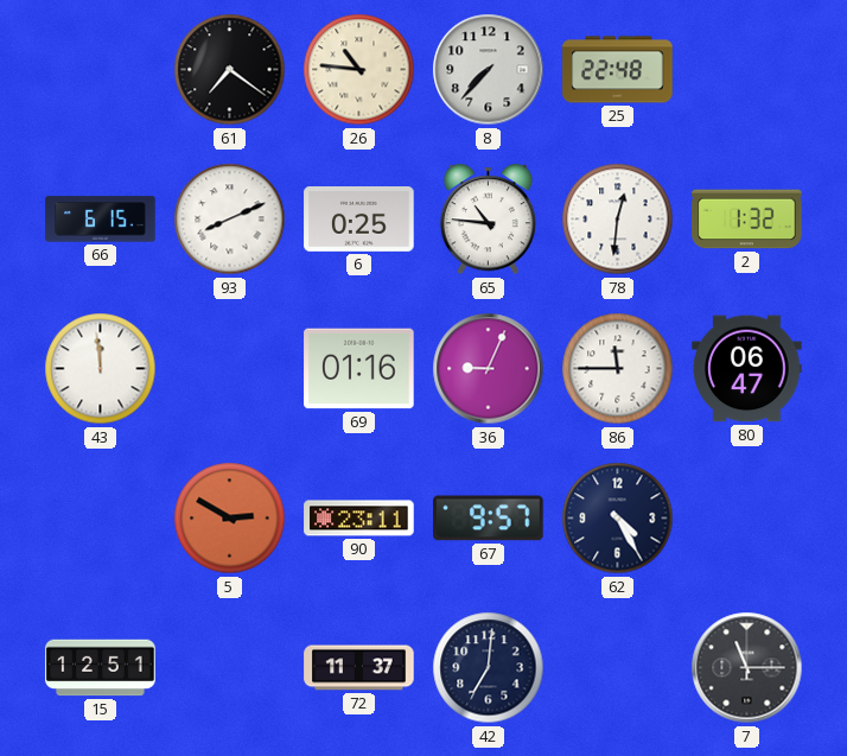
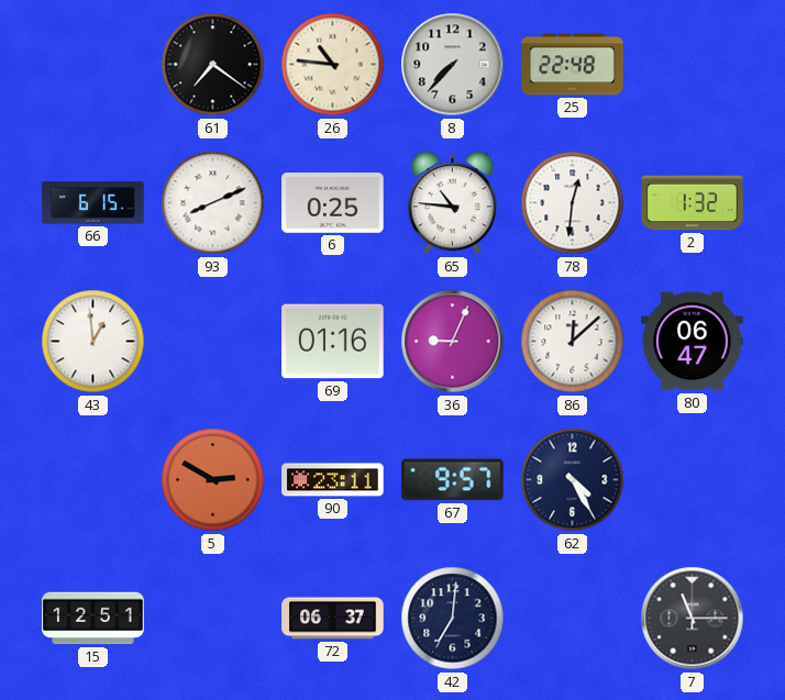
43: 11:59 -> 12:59 (93, 342)
86: 11:45 -> 12:08 (573, 342)
72: 11:37 -> 06:37 (333, 619)
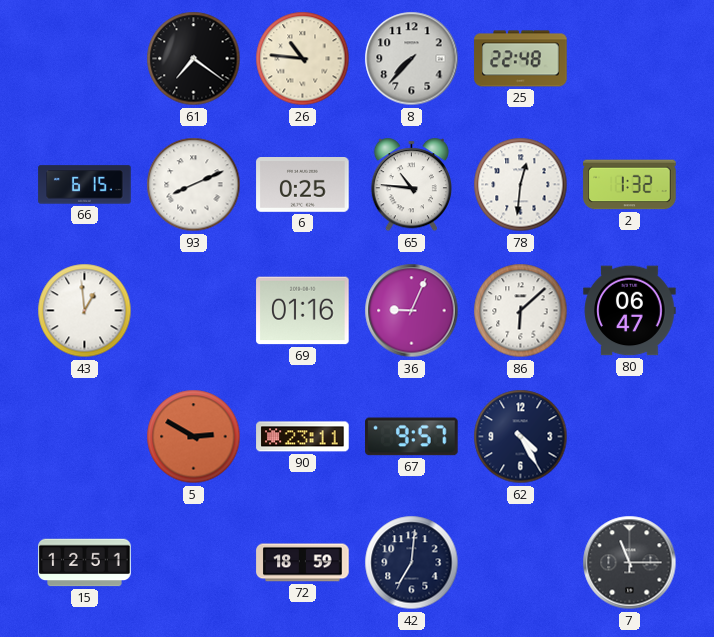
86: 12:08 -> 6:08 (521, 311)
72: 06:37 -> 18:59 (303, 563)
